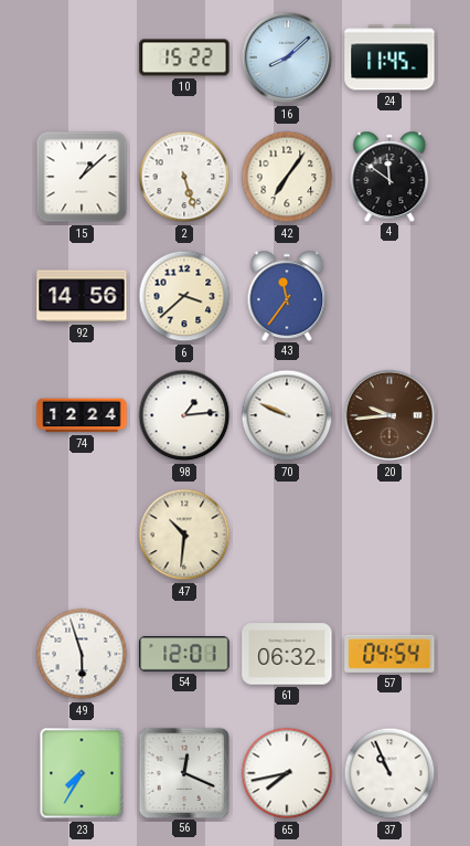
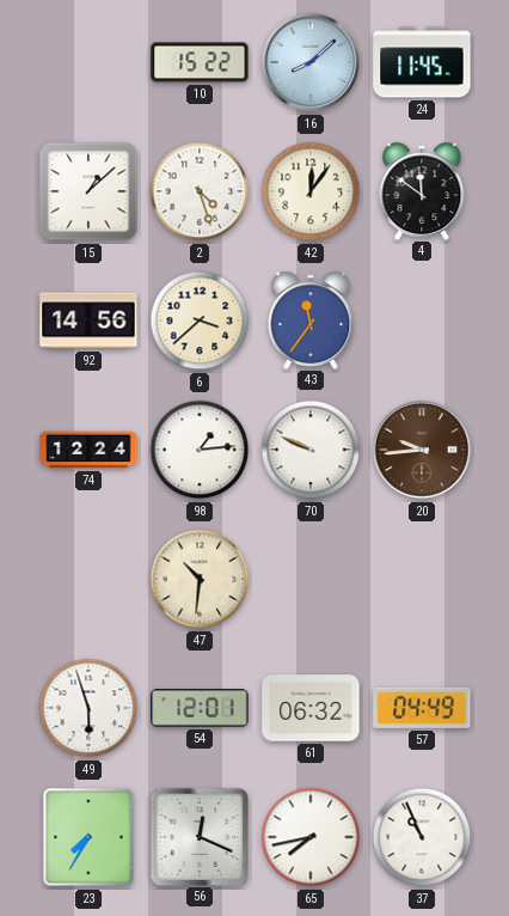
2: 5:27 -> 4:27 (200, 191)
42: 7:06 -> 12:06 (311, 191)
57: 04:54 -> 04:49 (422, 708)
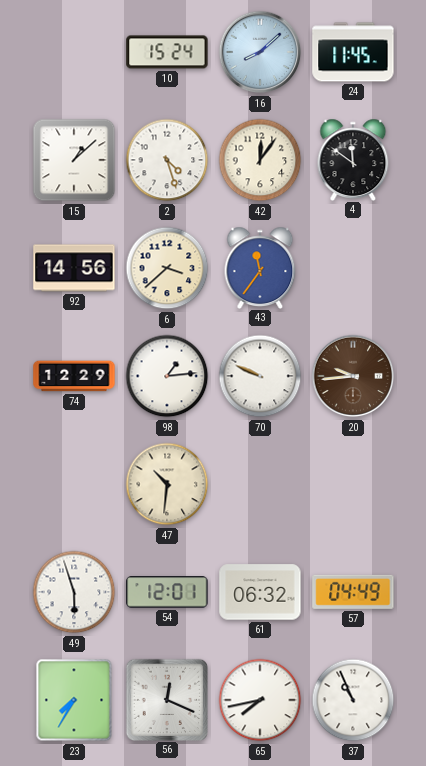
10: 15:22 -> 15:24 (167, 52)
74: 12:24 -> 12:29 (74, 376)
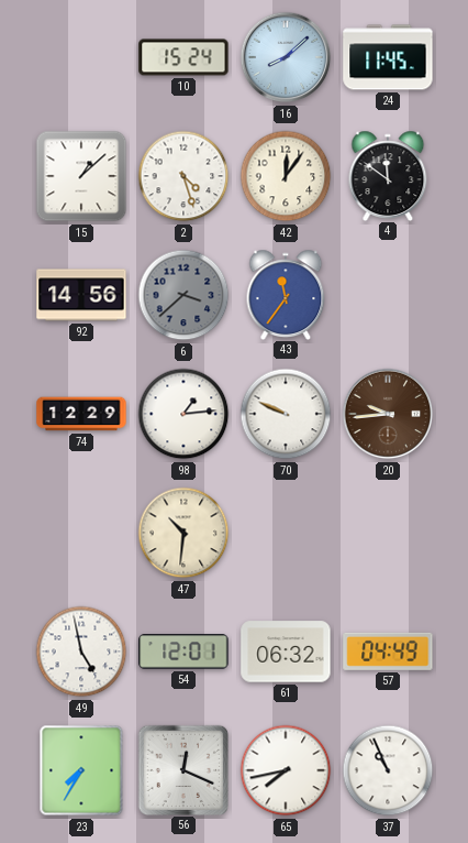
6 dial: cream -> grey (183, 295)
49: 5:57 -> 4:58 (81, 652)
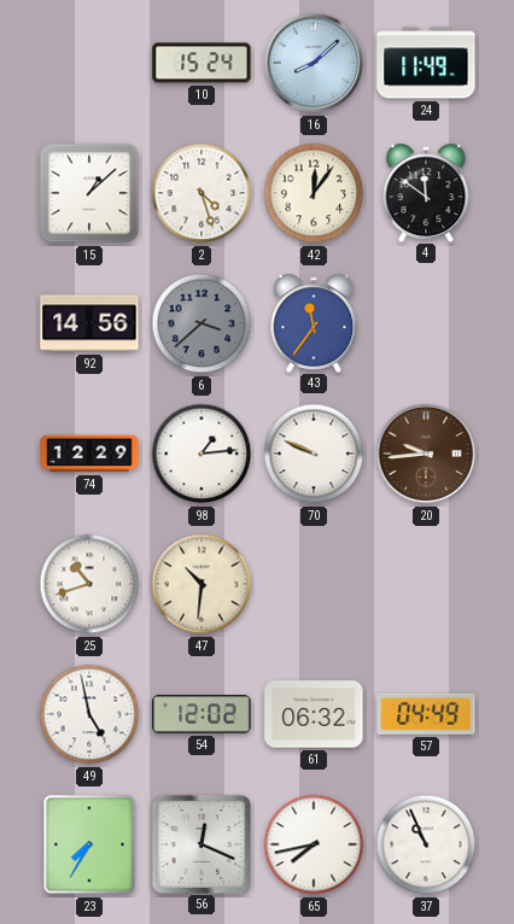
24: 11:45 -> 11:49 (426, 63)
25: none -> 10:42 (89, 584)
54: 12:01 -> 12:02 (201, 714)
